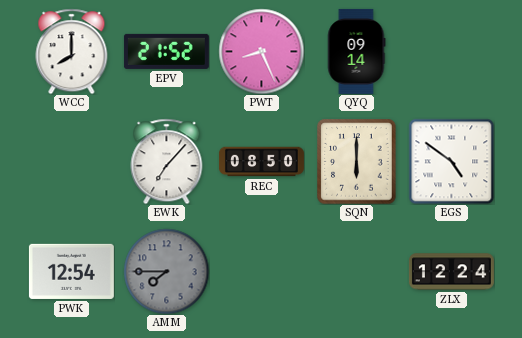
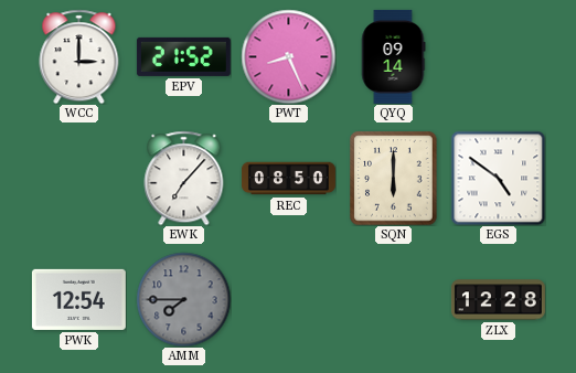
WCC: 8:00 -> 3:00 (79, 56)
ZLX: 12:24 -> 12:28 (498, 300)
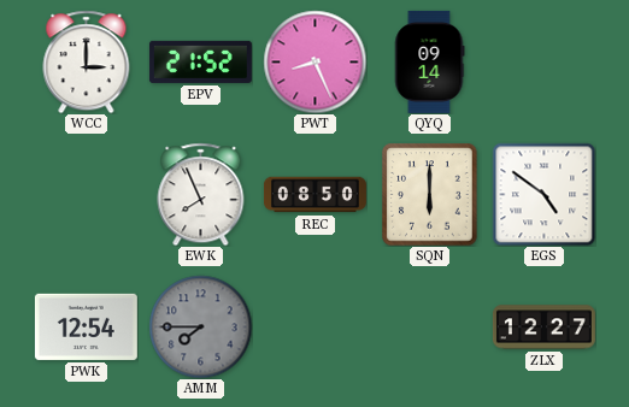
EWK: 7:07 -> 7:56 (201, 194)
ZLX: 12:28 -> 12:27 (543, 328)
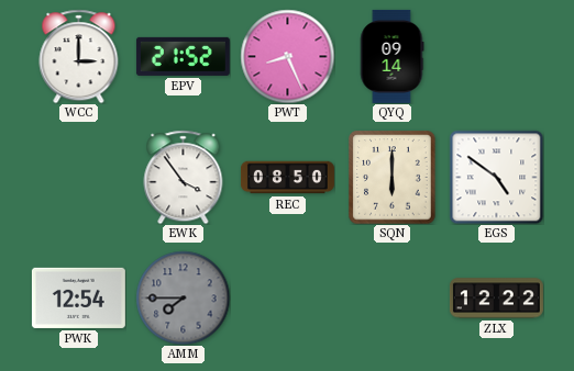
EWK: 7:56 -> 3:54 (184, 177)
ZLX: 12:27 -> 12:22 (496, 299)
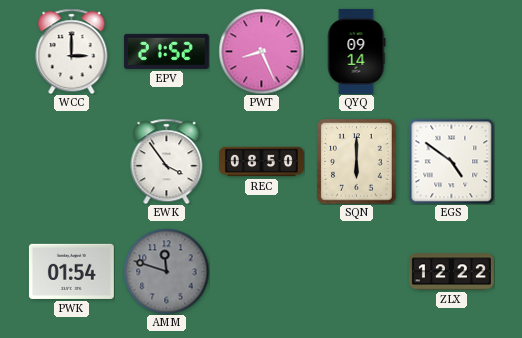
PWK: 12:54 -> 01:54 (71, 271)
AMM: 7:45 -> 11:48 (166, 271)
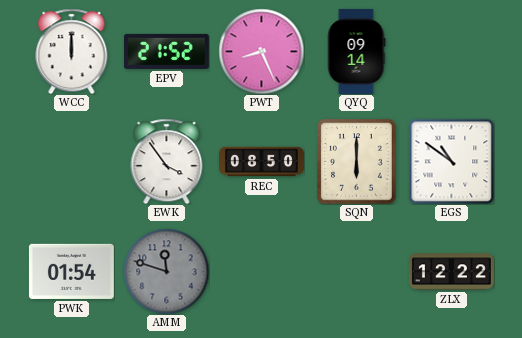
WCC: 3:00 -> 12:00 (72, 51)
EGS: 4:51 -> 10:51 (451, 161)
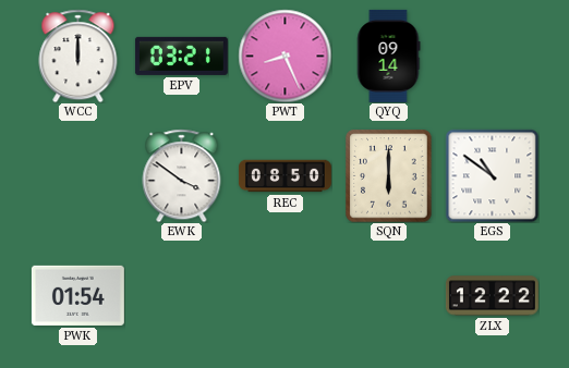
EPV: 21:52 -> 03:21 (181, 56)
EWK: 3:54 -> 3:51 (182, 175)
AMM: 11:48 -> none (166, 271)
